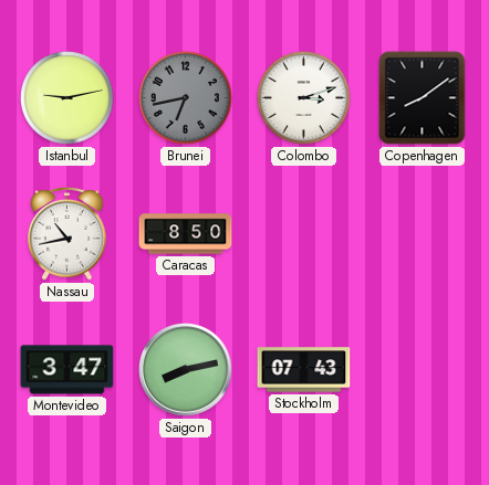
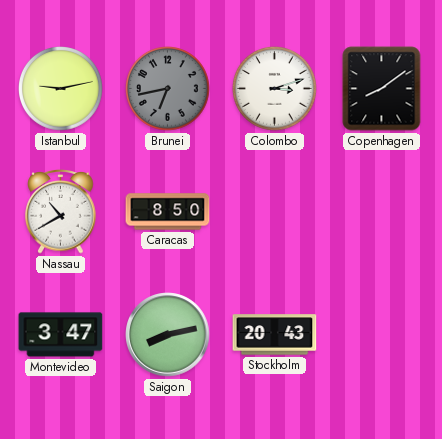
Nassau: 10:43 -> 10:40 (61, 212)
Stockholm: 07:43 -> 20:43 (275, 335)
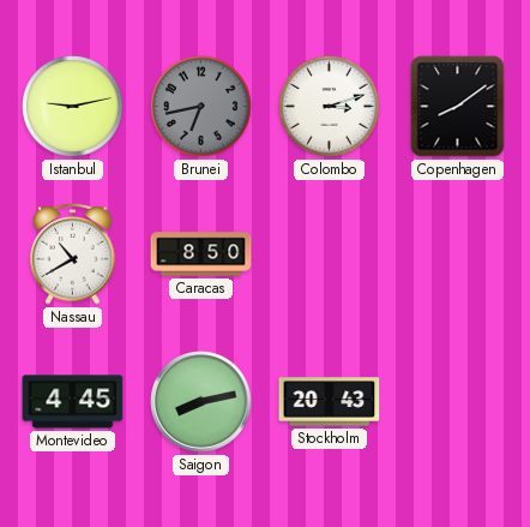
Montevideo: 3:47 -> 4:45 (73, 402)
